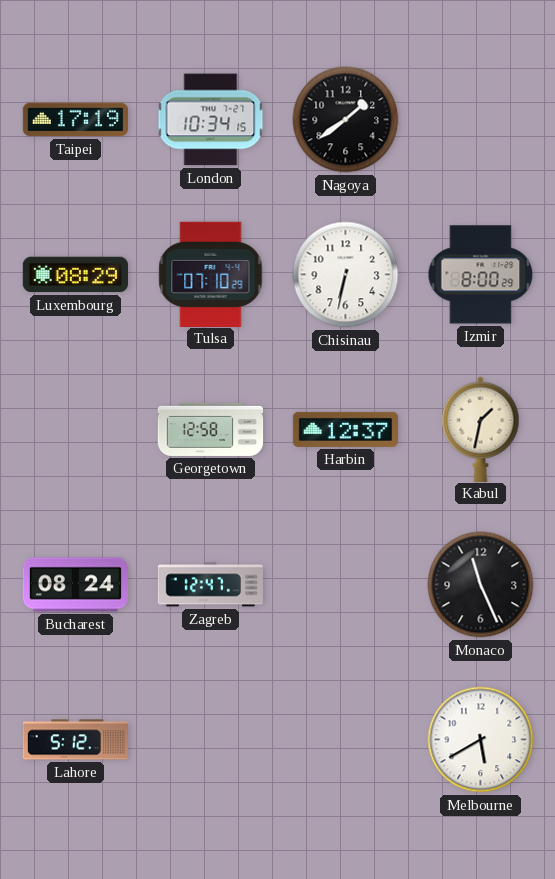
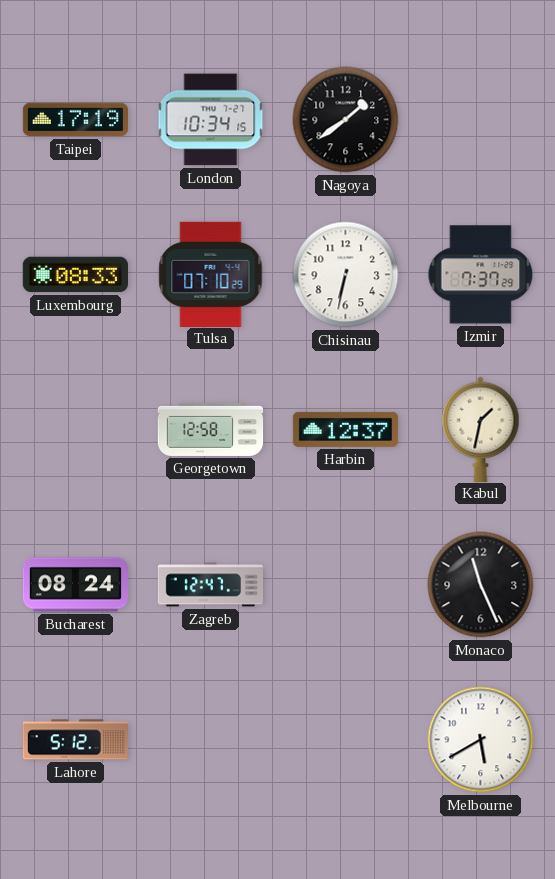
Luxembourg: 08:29 -> 08:33 (75, 275)
Izmir: 8:00 -> 7:37 (481, 275)
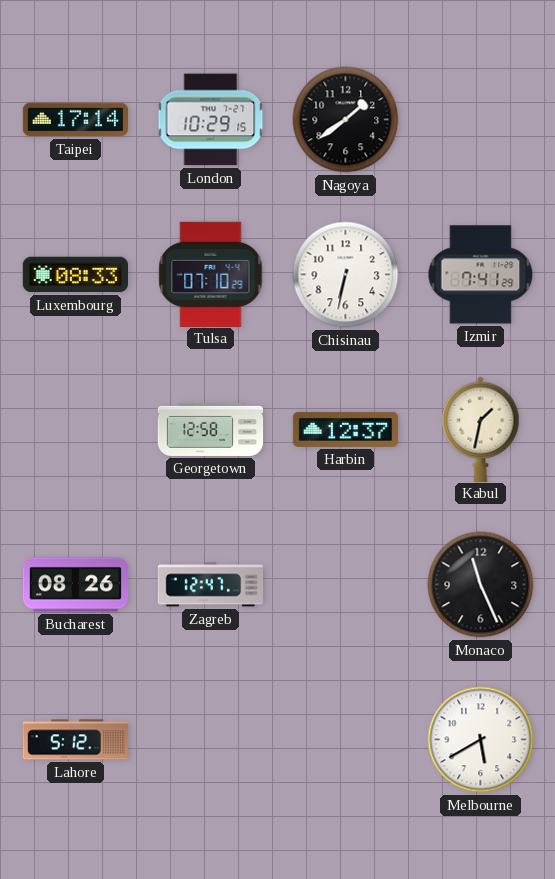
Taipei: 17:19 -> 17:14 (75, 120)
London: 10:34 -> 10:29 (211, 120)
Izmir: 7:37 -> 7:41 (481, 275)
Bucharest: 08:24 -> 08:26 (75, 585)
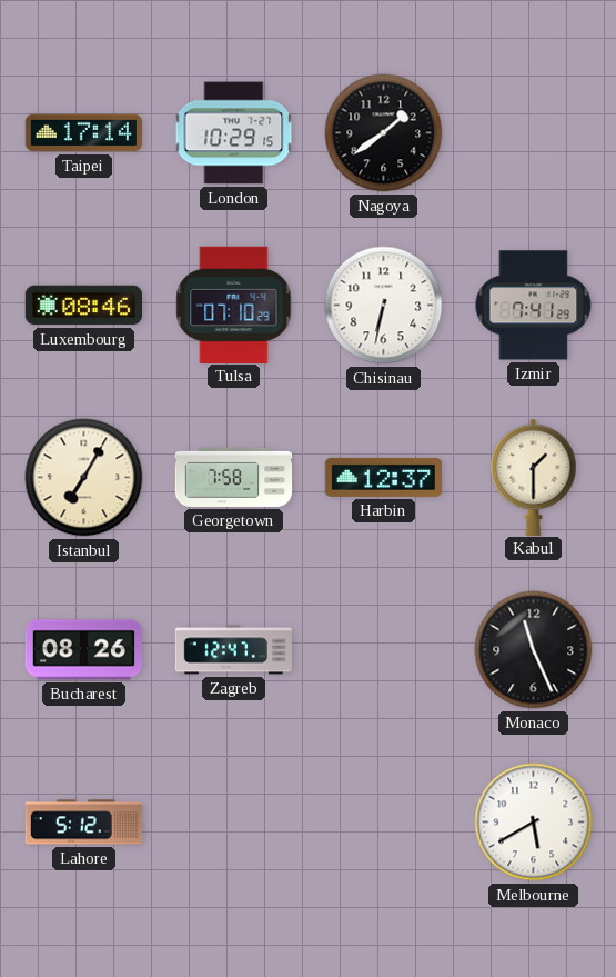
Luxembourg: 08:33 -> 08:46 (83, 306)
Istanbul: none -> 7:05 (84, 478)
Georgetown: 12:58 -> 7:58 (234, 477)
Kabul: 1:32 -> 1:30 (534, 477)
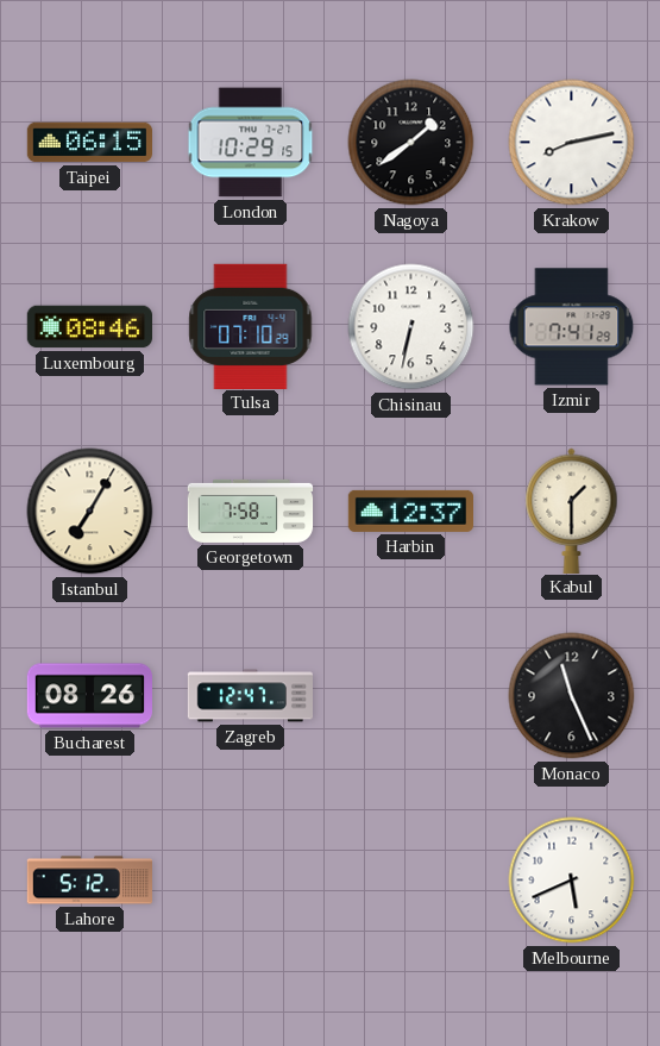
Taipei: 17:14 -> 06:15 (89, 143)
Krakow: none -> 8:13 (572, 143)
Melbourne: 5:40 -> 5:41 (572, 881)
